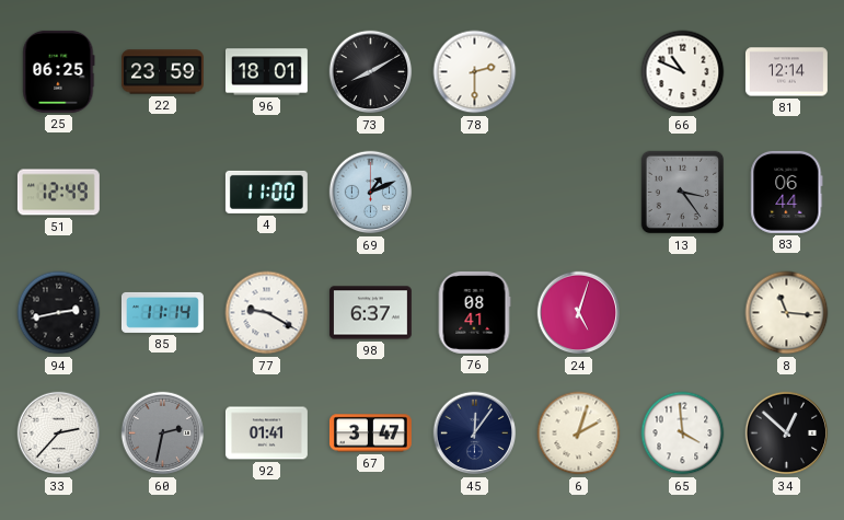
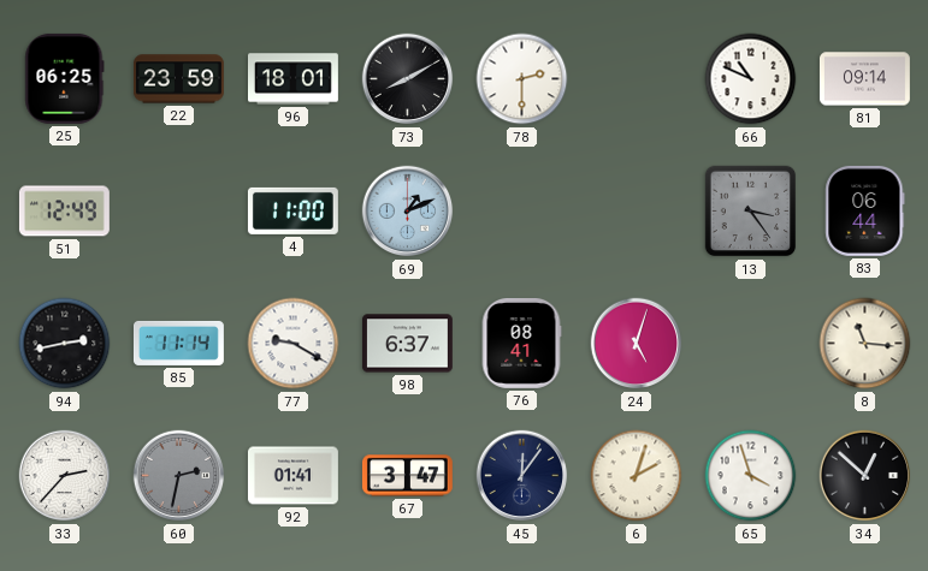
81: 12:14 -> 09:14 (864, 79)
65: 3:59 -> 3:57 (751, 476)
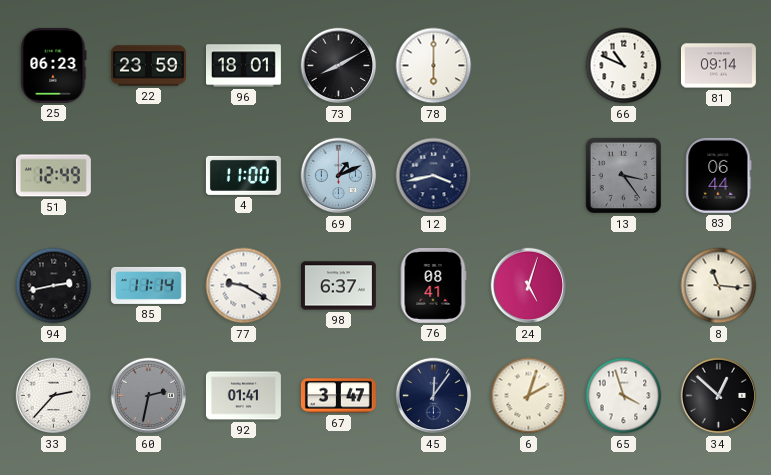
25: 06:25 -> 06:23 (54, 65)
78: 2:30 -> 6:00 (434, 66)
12: none -> 3:43 (434, 176)
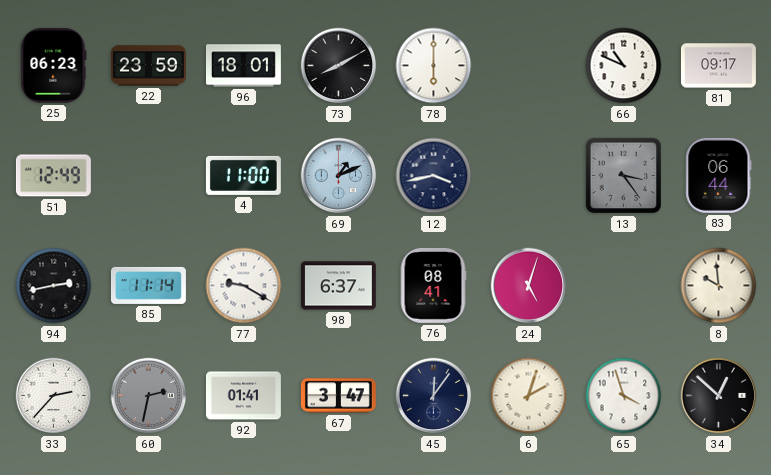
81: 09:14 -> 09:17 (718, 66)
8: 11:16 -> 9:59 (719, 286)
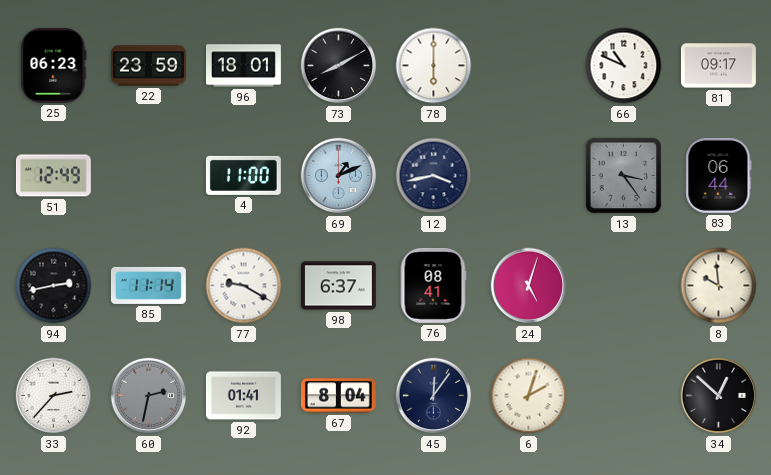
67: 3:47 -> 8:04 (338, 396)
65: 3:57 -> none (624, 396)
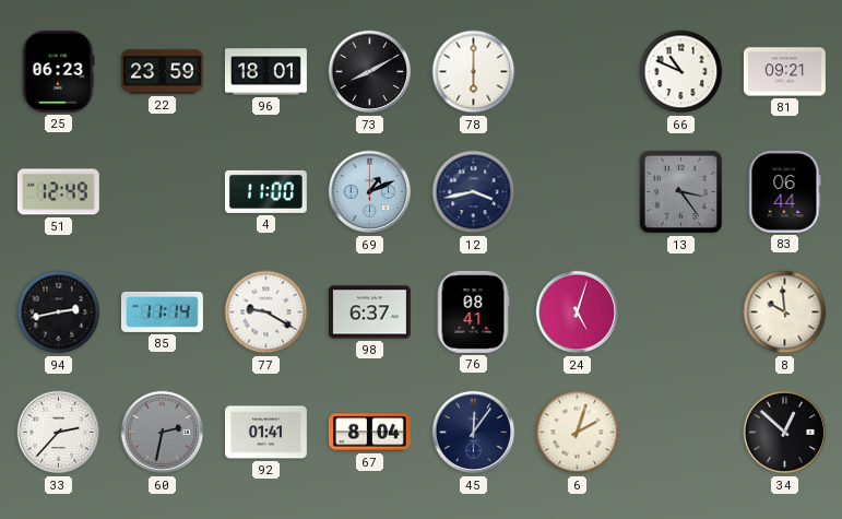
81: 09:17 -> 09:21 (784, 72)
